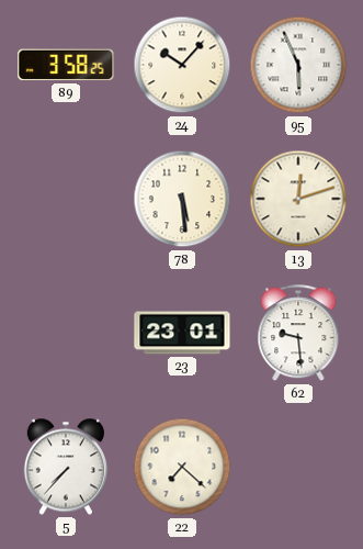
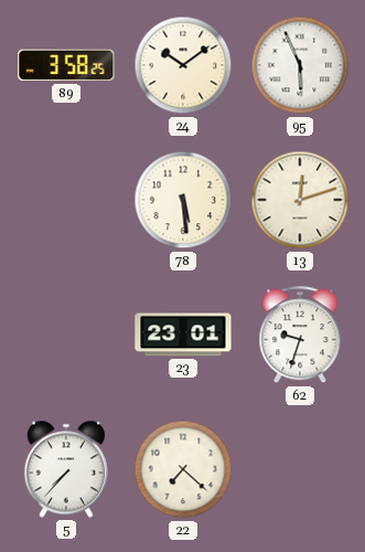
24: 10:07 -> 10:09 (183, 65)
62: 9:29 -> 9:33 (300, 336)
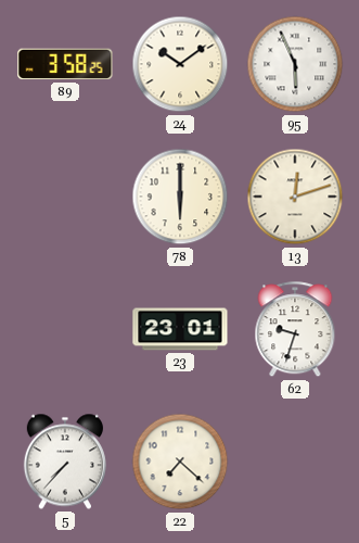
78: 5:29 -> 6:00 (180, 197)
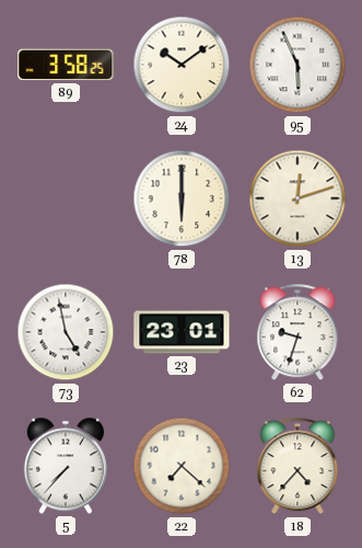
73: none -> 4:58 (66, 332)
18: none -> 4:37 (297, 467)
